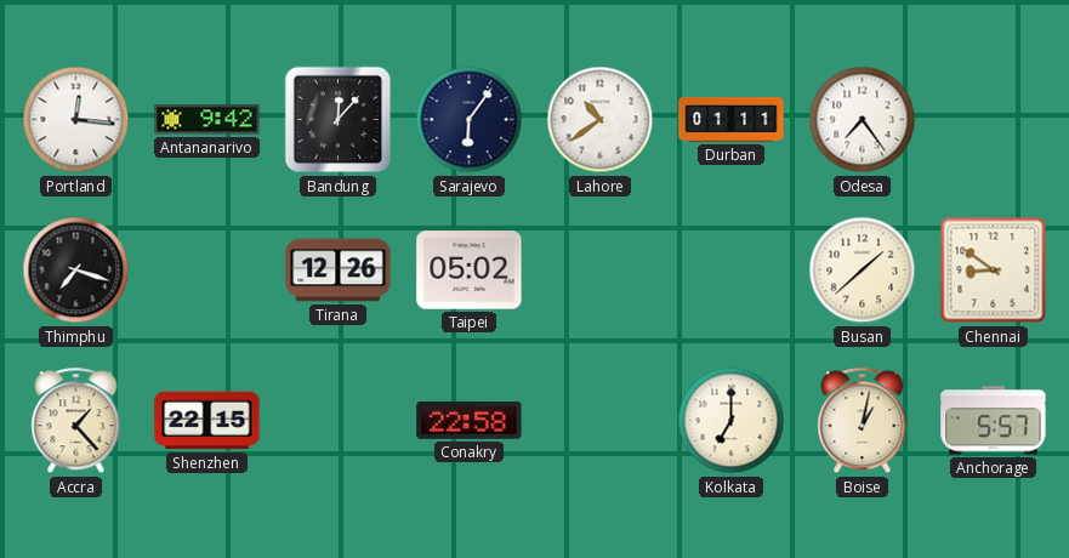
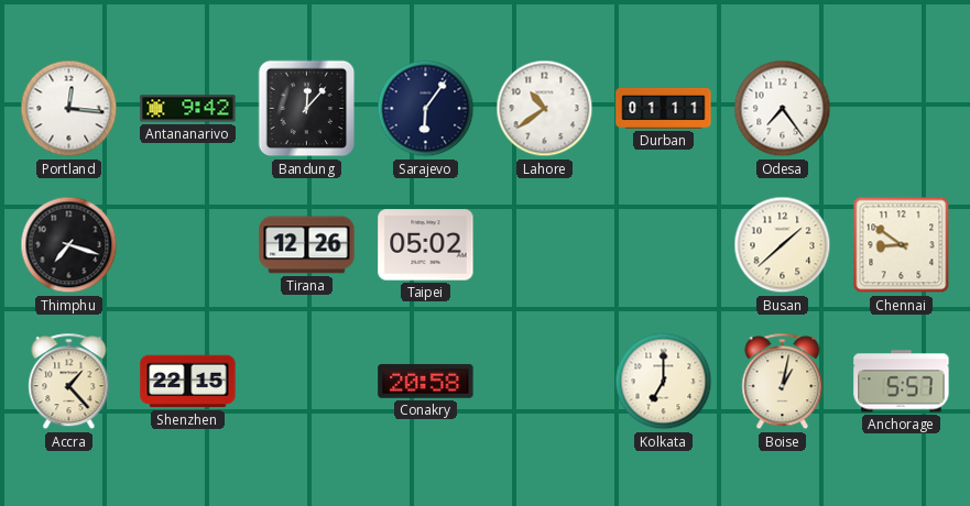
Conakry: 22:58 -> 20:58 (426, 382)
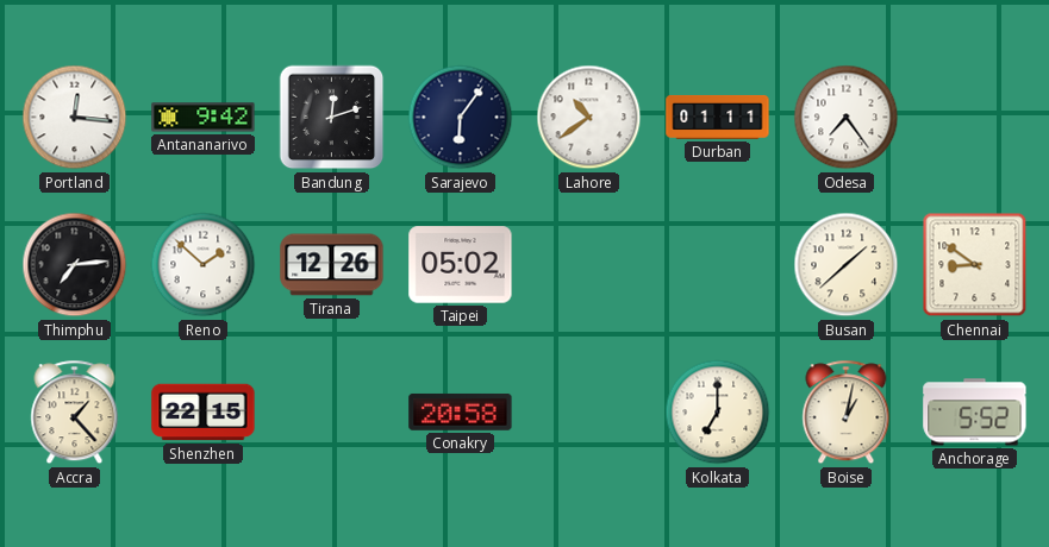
Bandung: 12:07 -> 12:12 (332, 118)
Thimphu: 7:18 -> 7:14 (75, 265)
Reno: none -> 1:52 (204, 265)
Anchorage: 5:57 -> 5:52 (975, 413)
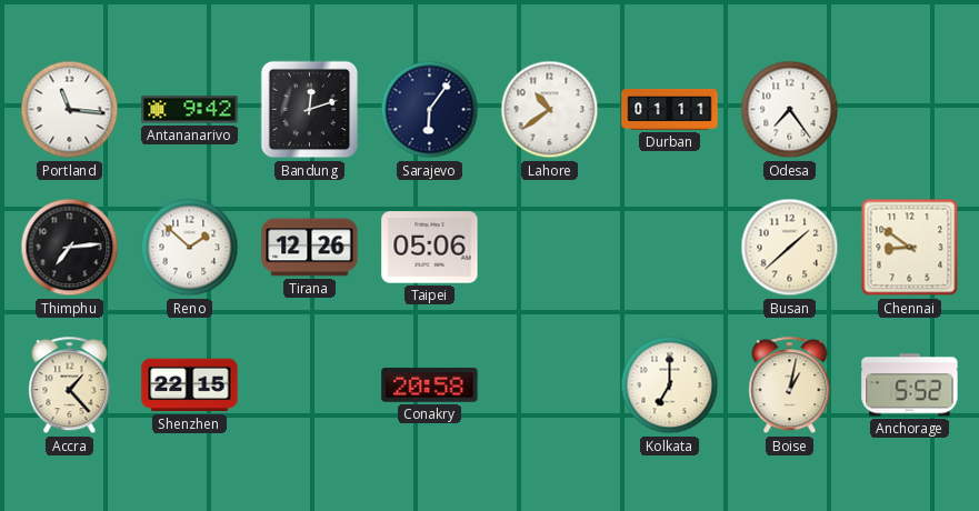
Portland: 12:16 -> 11:16 (70, 110)
Taipei: 05:02 -> 05:06 (430, 248)
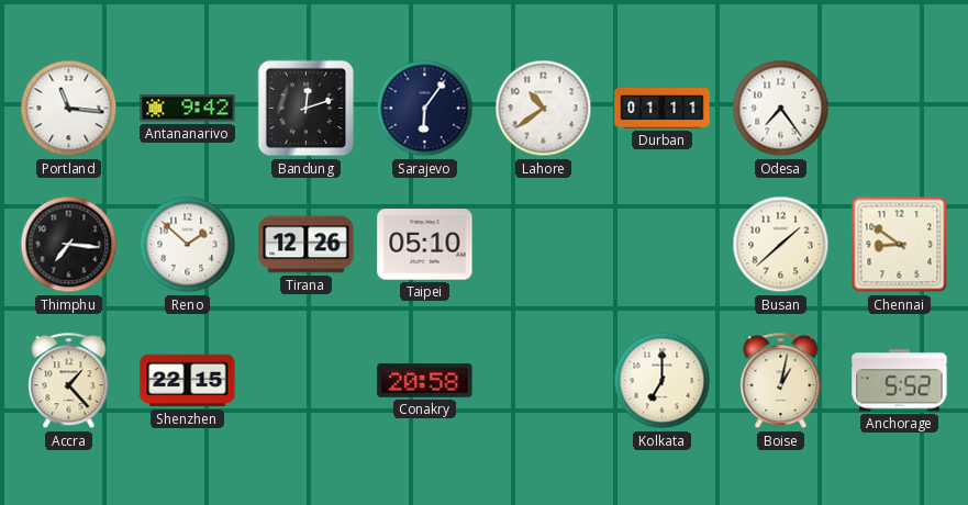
Thimphu: 7:14 -> 7:16 (69, 245)
Taipei: 05:06 -> 05:10 (425, 245)
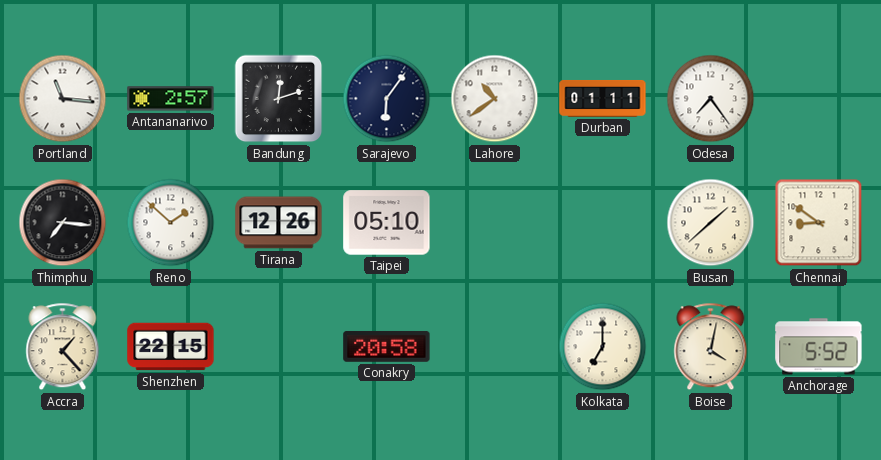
Antananarivo: 9:42 -> 2:57 (171, 99)
Boise: 1:02 -> 4:02 (711, 347)
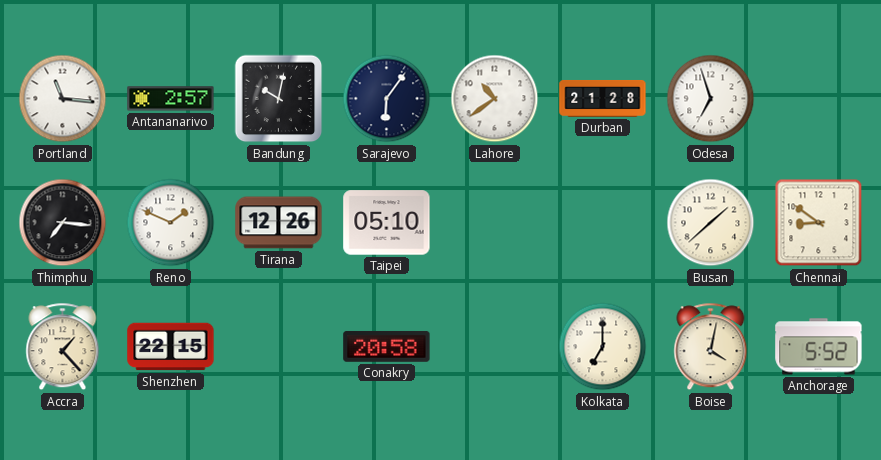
Bandung: 12:12 -> 10:02 (279, 99)
Durban: 01:11 -> 21:28 (603, 98)
Odesa: 7:24 -> 6:57 (711, 99)
Reno: 1:52 -> 1:49 (171, 223)
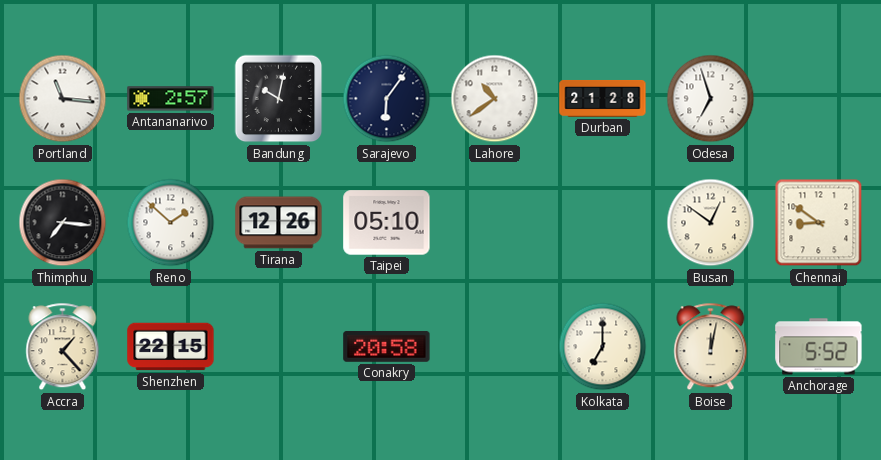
Reno: 1:49 -> 1:52 (171, 223)
Busan: 1:38 -> 12:51 (711, 223)
Boise: 4:02 -> 12:02 (711, 347)
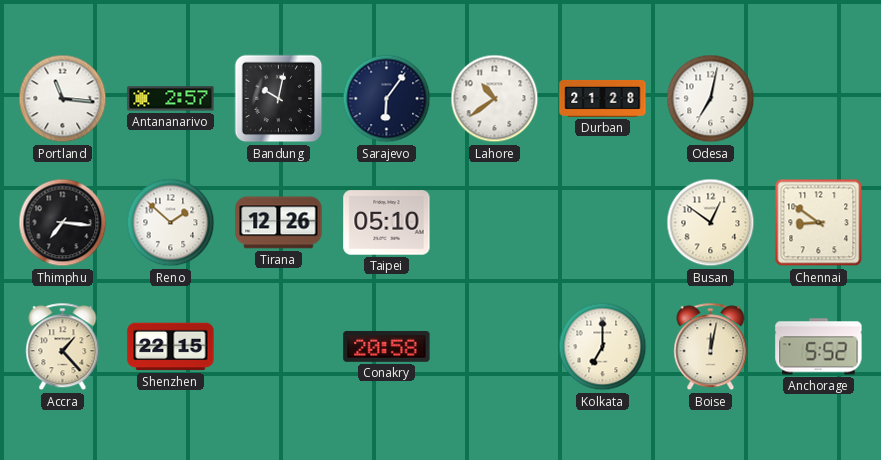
Odesa: 6:57 -> 7:02 (711, 99)
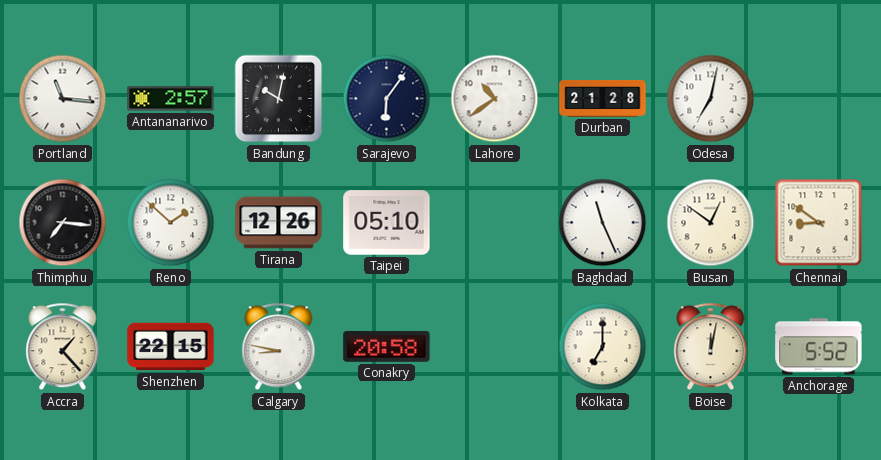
Baghdad: none -> 11:26 (603, 223)
Calgary: none -> 8:47 (279, 347)
